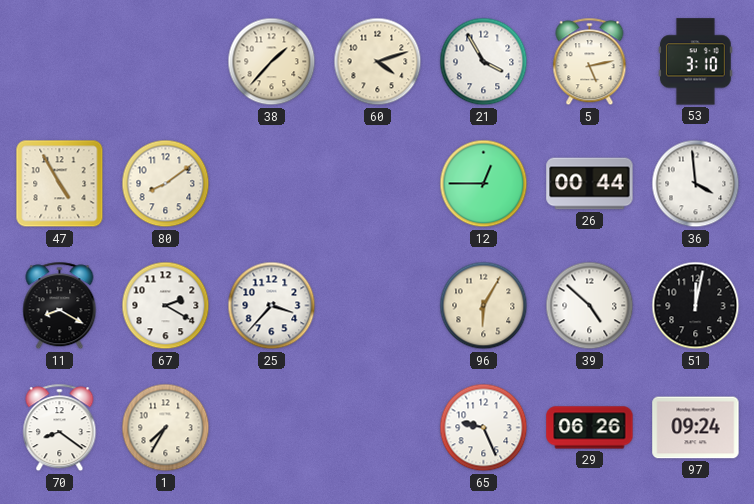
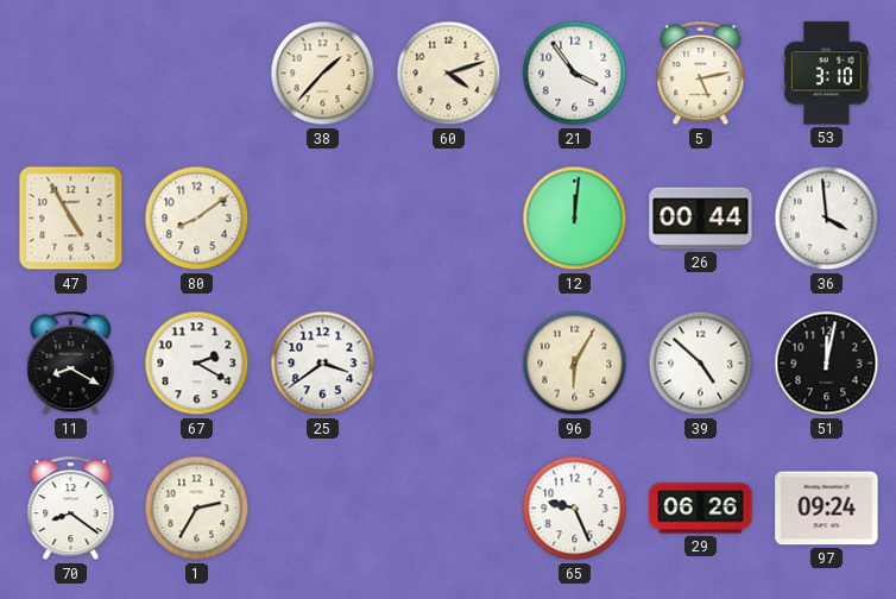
21: 3:55 -> 3:54 (575, 74)
12: 12:45 -> 12:01 (575, 219)
25: 3:37 -> 3:39 (323, 364)
1: 7:35 -> 2:35 (197, 509)
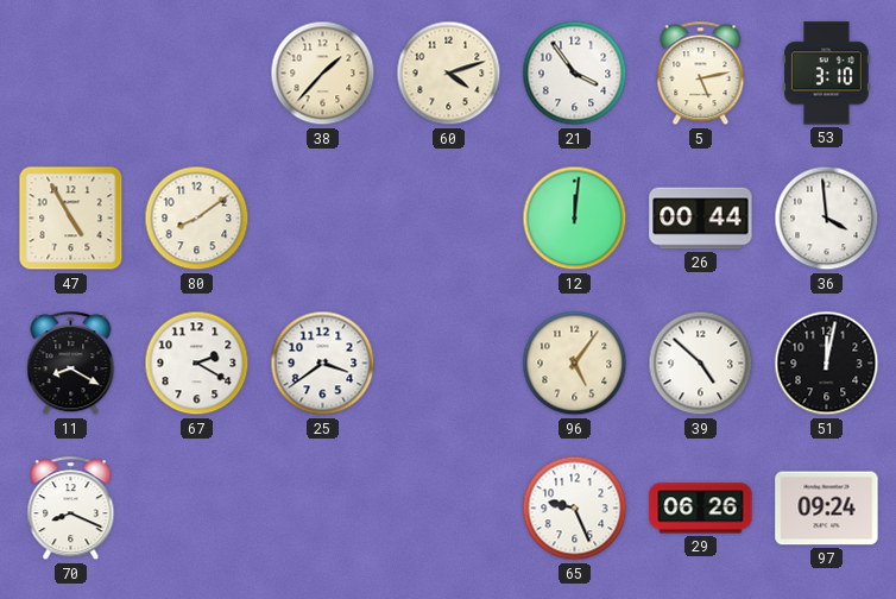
96: 6:05 -> 5:06 (575, 364)
70: 8:21 -> 8:19 (71, 509)
1: 2:35 -> none (197, 509)
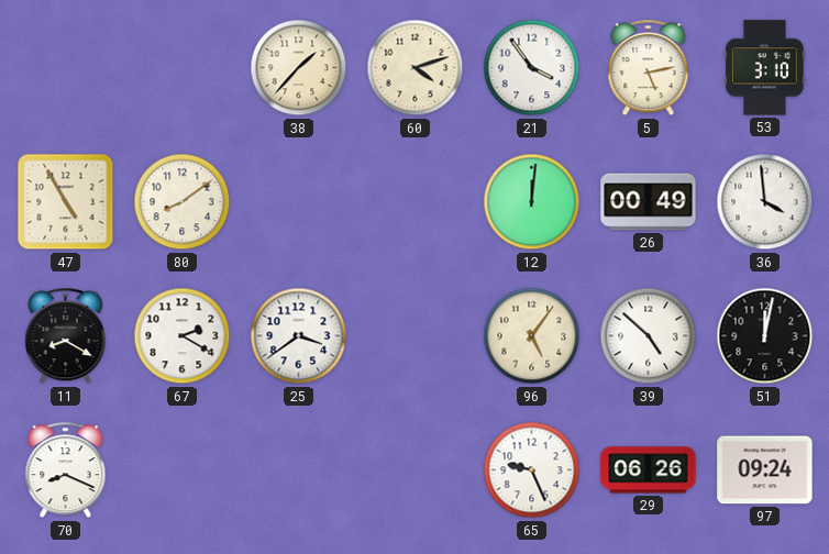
26: 00:44 -> 00:49 (649, 202)
